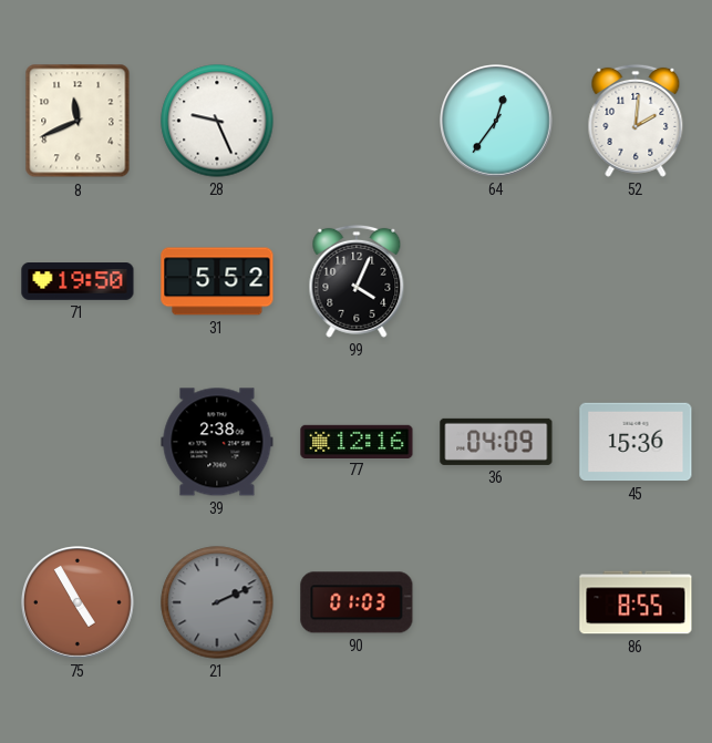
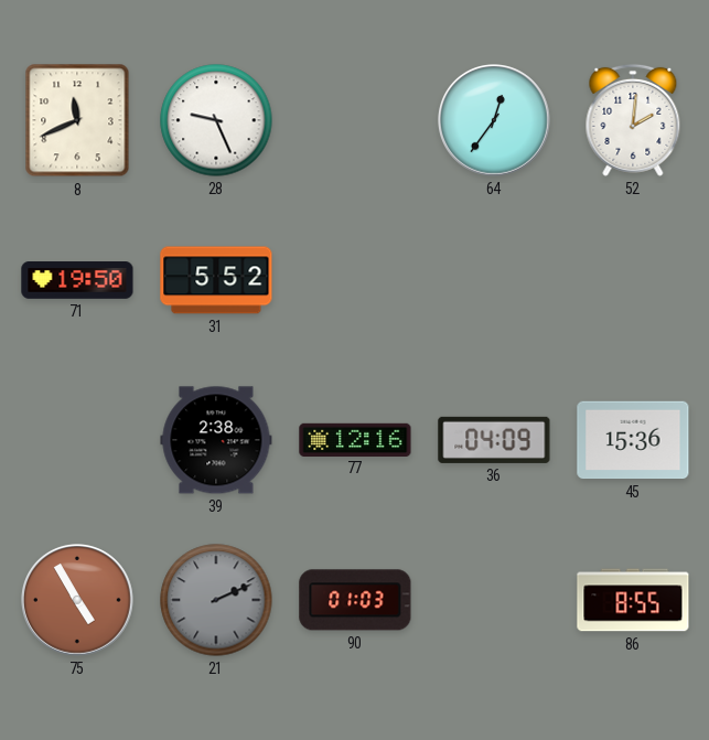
99: 4:04 -> none (357, 281)
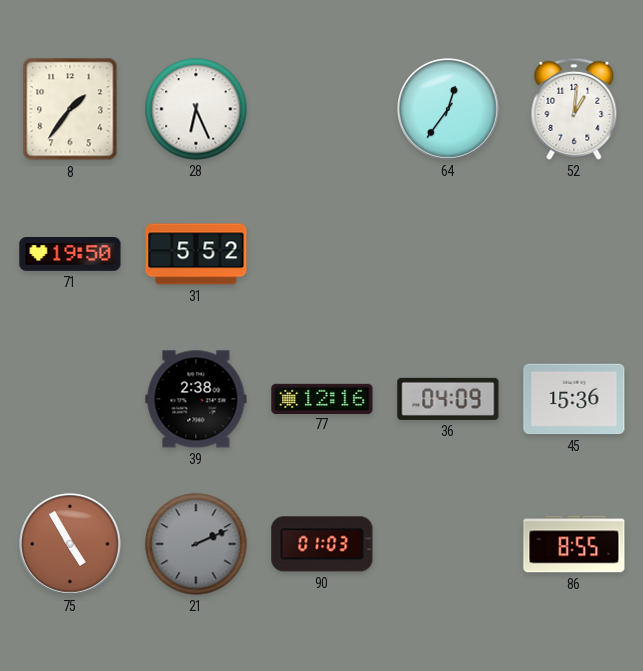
8: 11:41 -> 1:36 (70, 109)
28: 9:26 -> 6:26 (196, 109)
52: 2:01 -> 1:01 (574, 109)
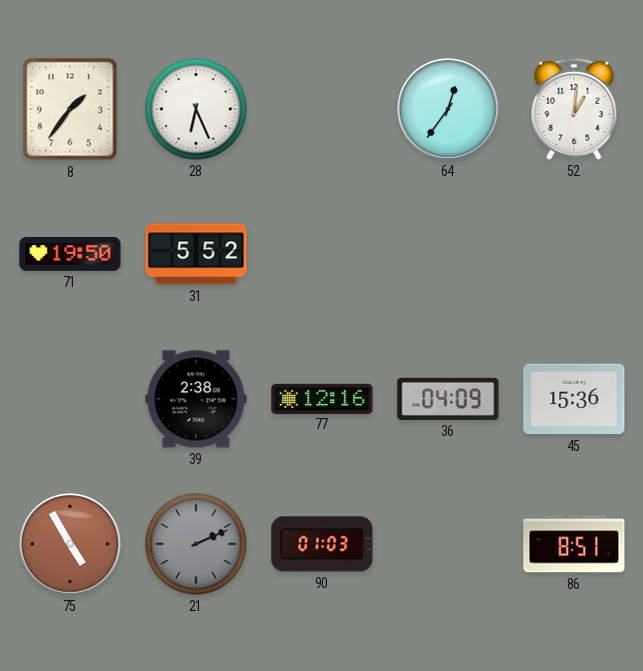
86: 8:55 -> 8:51 (574, 544)
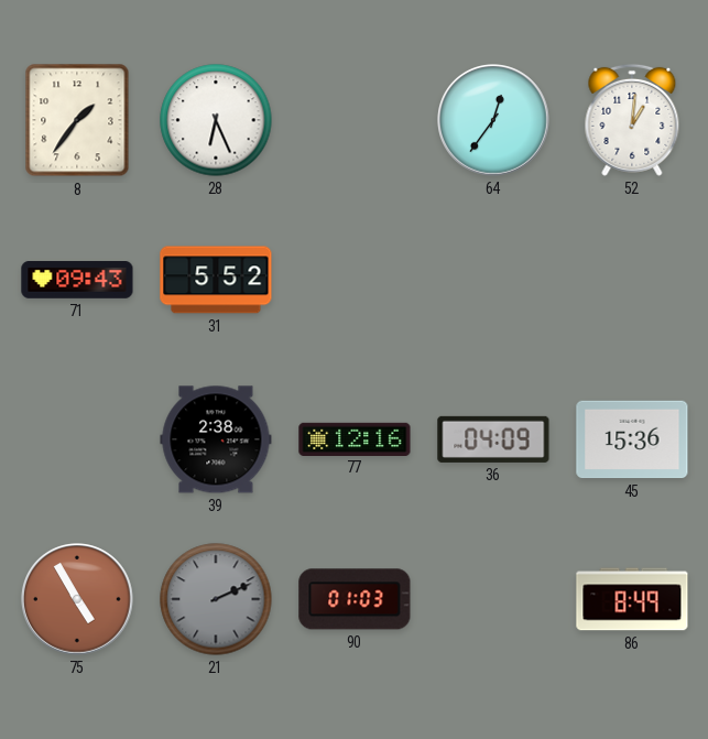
71: 19:50 -> 09:43 (77, 281)
86: 8:51 -> 8:49 (632, 599)
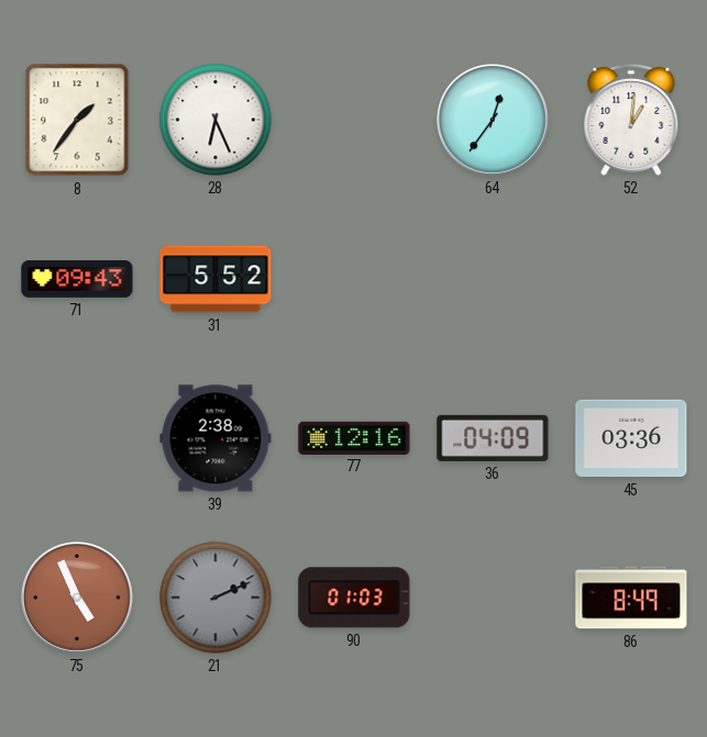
45: 15:36 -> 03:36 (631, 438)
75: 4:55 -> 4:56 (78, 599)
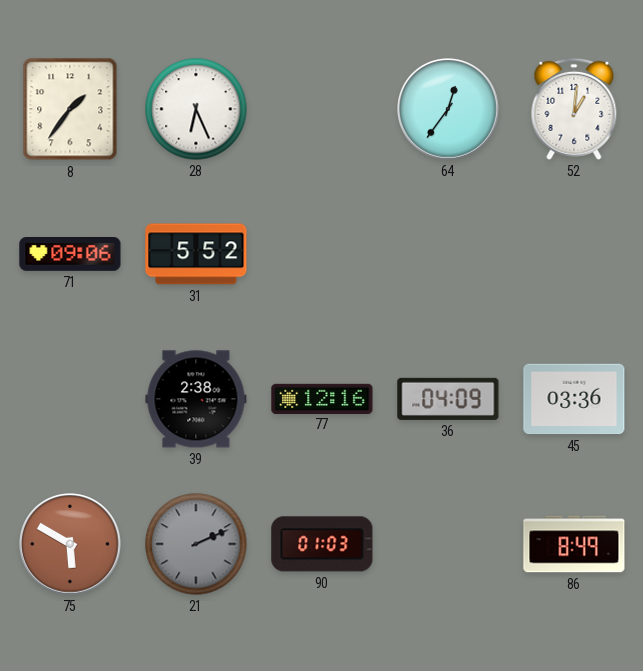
71: 09:43 -> 09:06 (70, 255)
75: 4:56 -> 5:50 (71, 545)
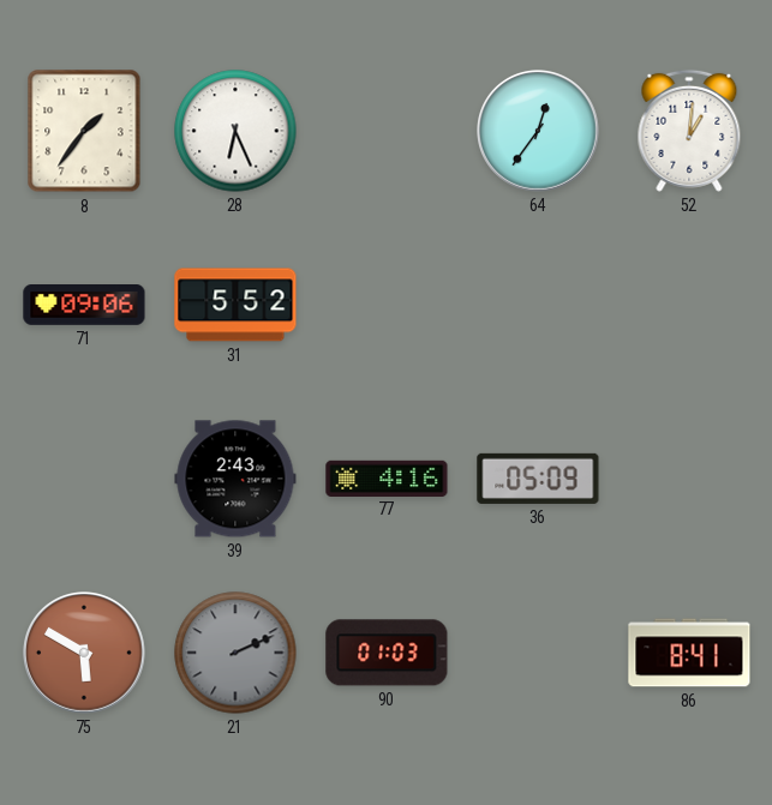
39: 2:38 -> 2:43 (235, 479)
77: 12:16 -> 4:16 (387, 477)
36: 04:09 -> 05:09 (538, 479)
45: 03:36 -> none (574, 399)
86: 8:49 -> 8:41 (689, 653)
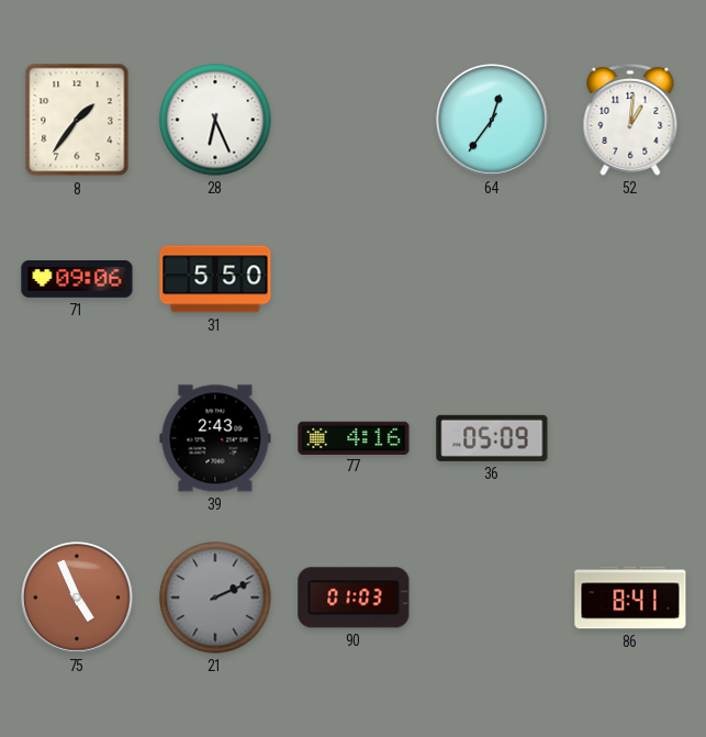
31: 5:52 -> 5:50 (215, 279)
75: 5:50 -> 4:56 (78, 599)
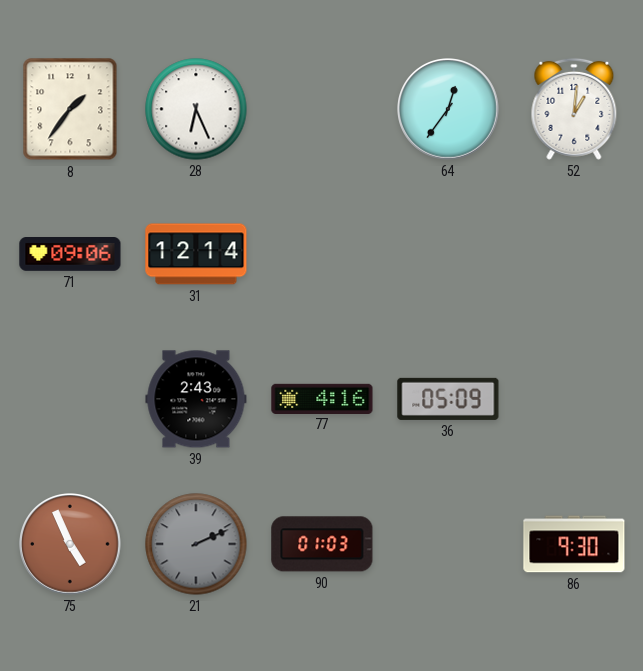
31: 5:50 -> 12:14 (196, 254)
86: 8:41 -> 9:30 (574, 544)
